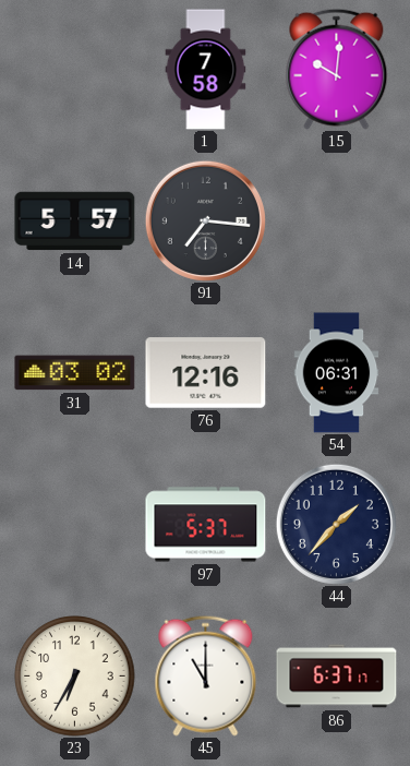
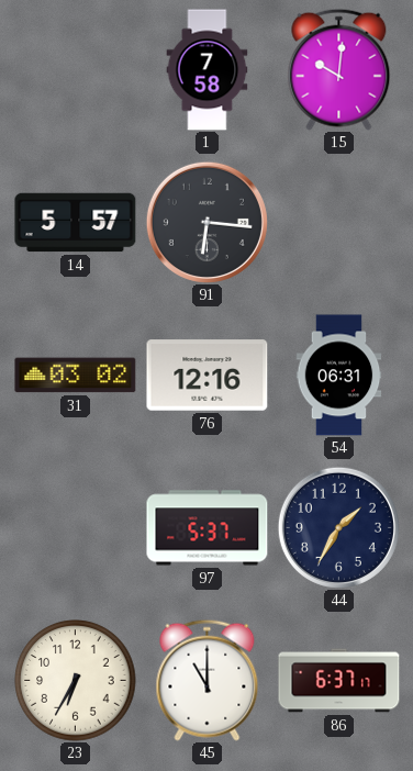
91: 7:16 -> 6:16 (206, 222)
44: 1:37 -> 1:35 (338, 527)
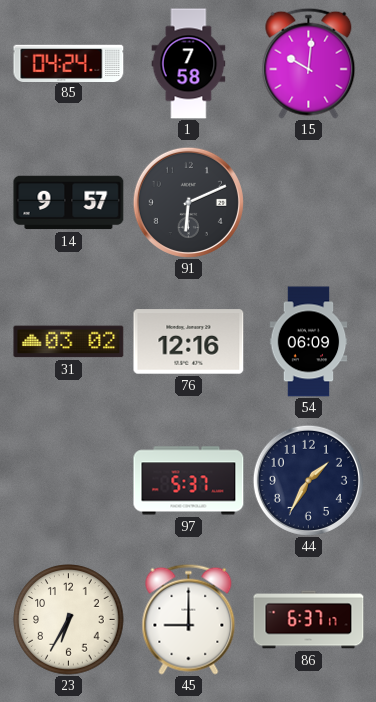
85: none -> 04:24 (69, 63)
14: 5:57 -> 9:57 (69, 203)
91: 6:16 -> 6:11 (188, 202)
54: 06:31 -> 06:09 (309, 342)
45: 11:00 -> 9:00 (189, 619)
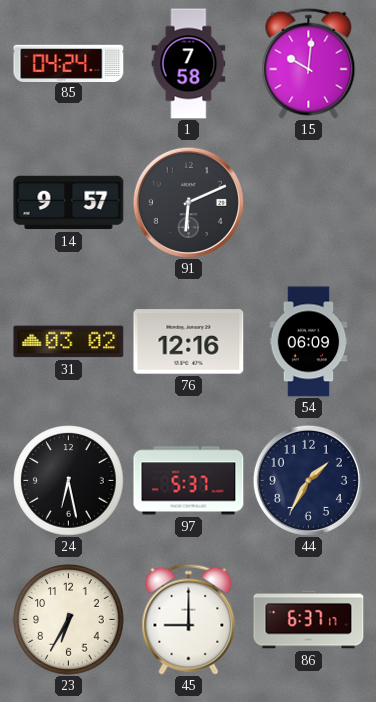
24: none -> 6:28 (69, 481)
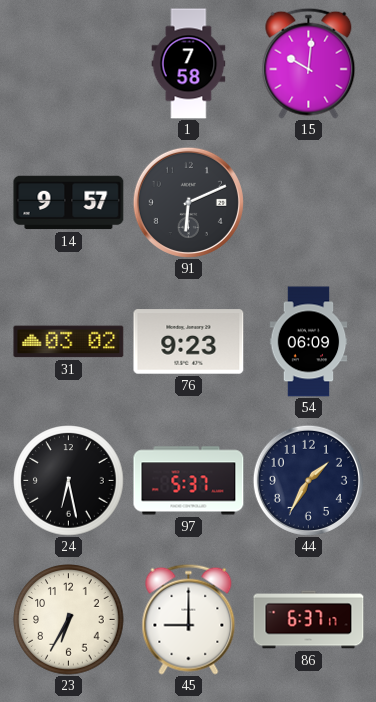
85: 04:24 -> none (69, 63)
76: 12:16 -> 9:23 (189, 342)
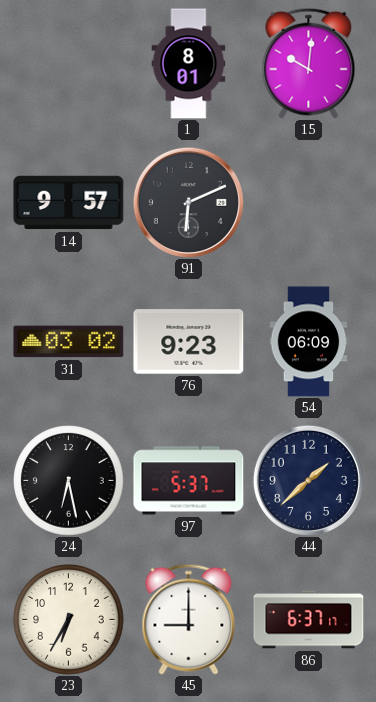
1: 7:58 -> 8:01 (189, 64)
44: 1:35 -> 1:38 (308, 480)
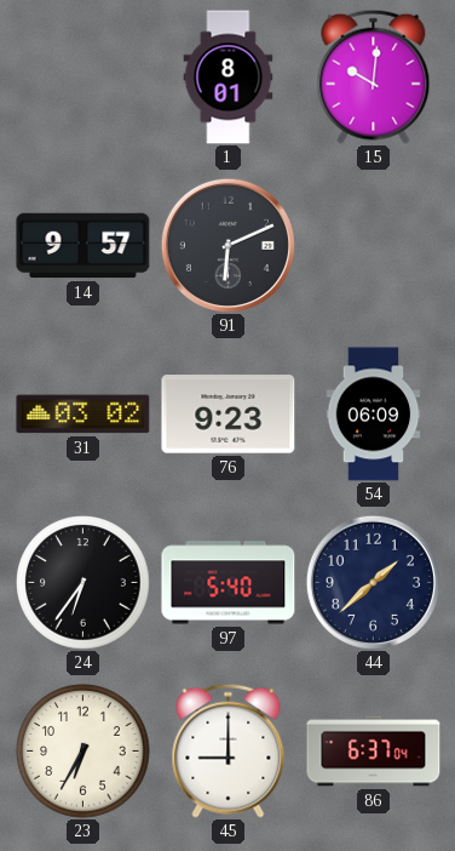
24: 6:28 -> 6:36 (83, 583)
97: 5:37 -> 5:40 (229, 583)
86: 6:37:17 -> 6:37:04 (374, 752)
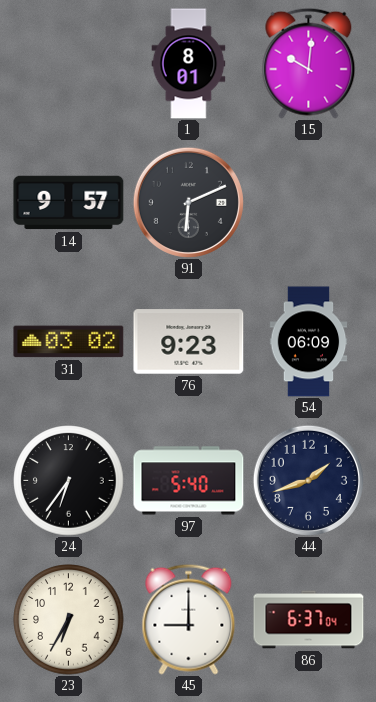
44: 1:38 -> 1:42 (308, 480)
